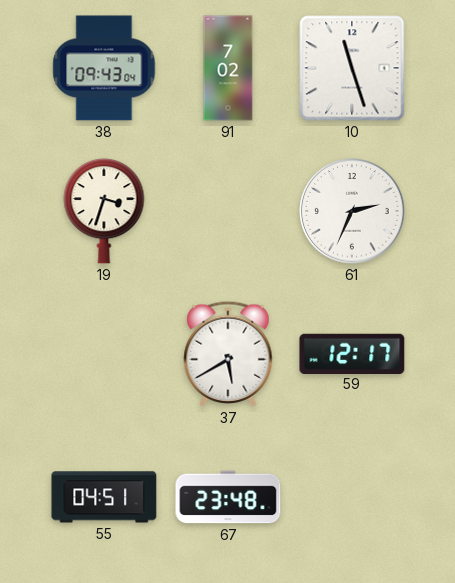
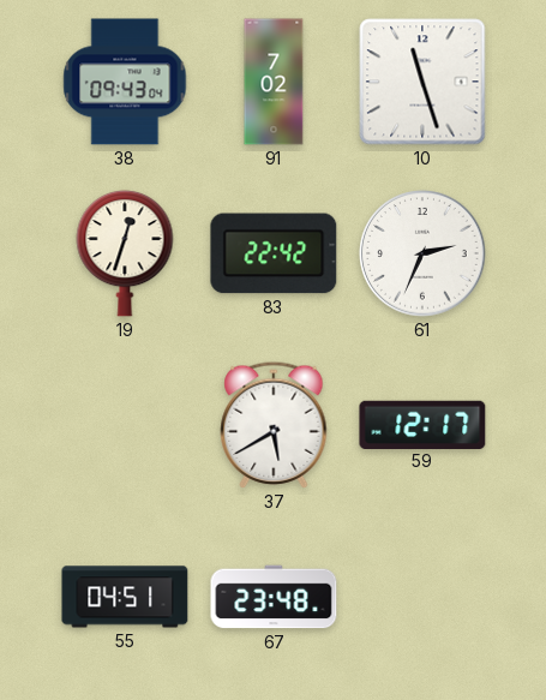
19: 3:33 -> 12:33 (125, 253)
83: none -> 22:42 (274, 253)
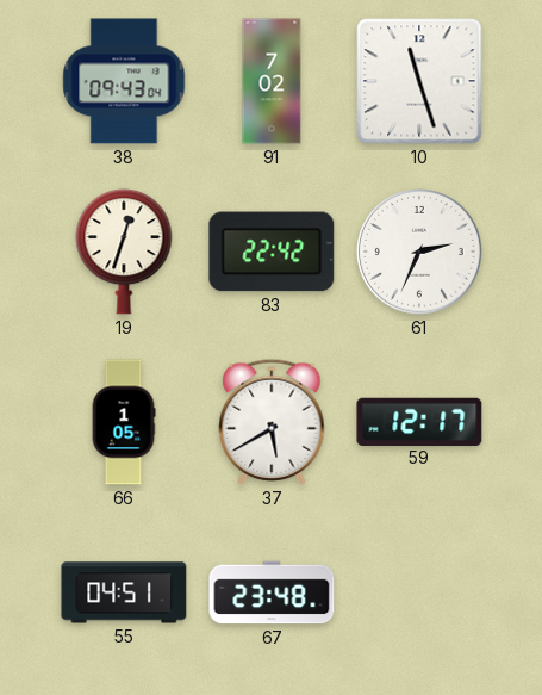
66: none -> 1:05 (124, 422)
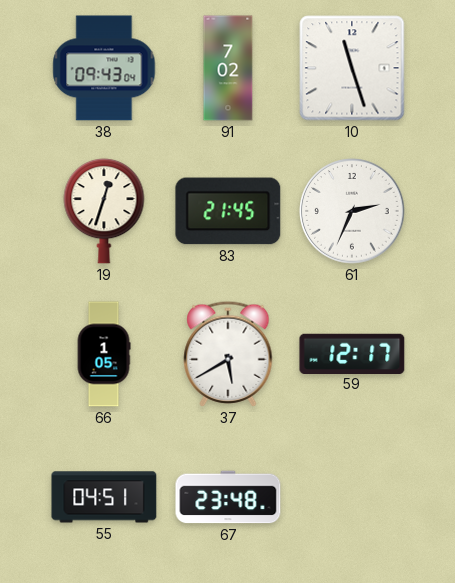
83: 22:42 -> 21:45 (228, 211)
